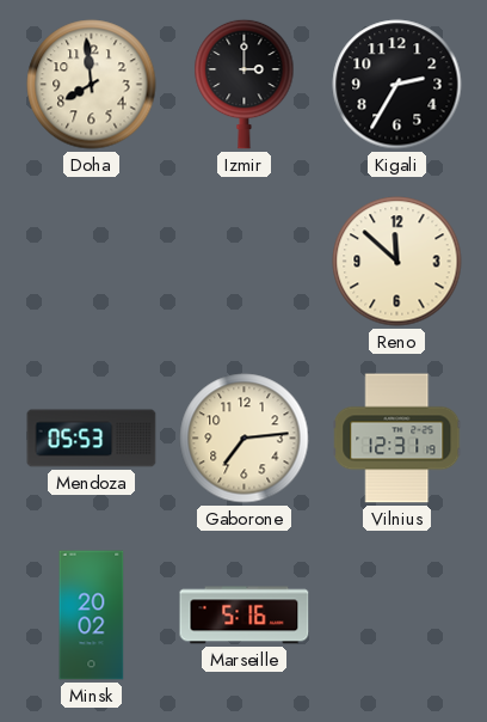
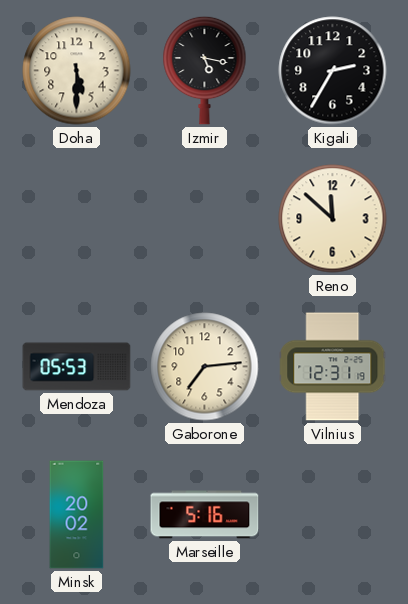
Doha: 7:59 -> 5:30 (77, 71)
Izmir: 3:00 -> 5:17 (205, 70)
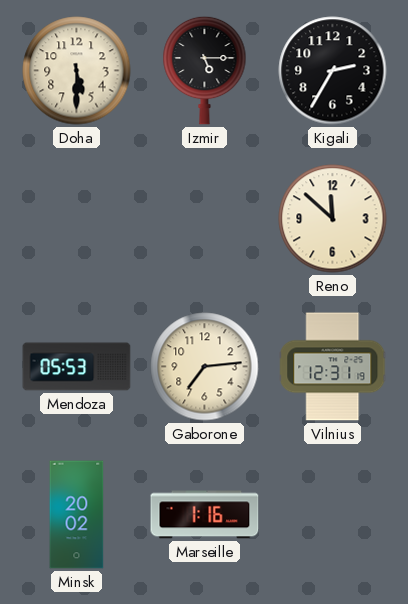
Izmir: 5:17 -> 5:15 (205, 70)
Marseille: 5:16 -> 1:16 (205, 515)
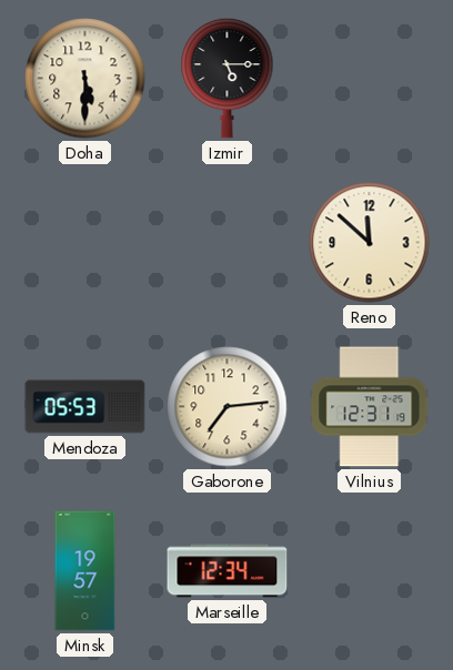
Kigali: 2:35 -> none (333, 71)
Minsk: 20:02 -> 19:57 (85, 571)
Marseille: 1:16 -> 12:34 (228, 571)
